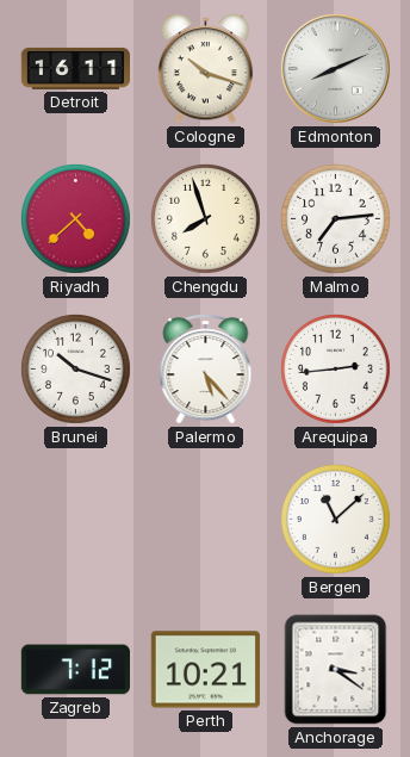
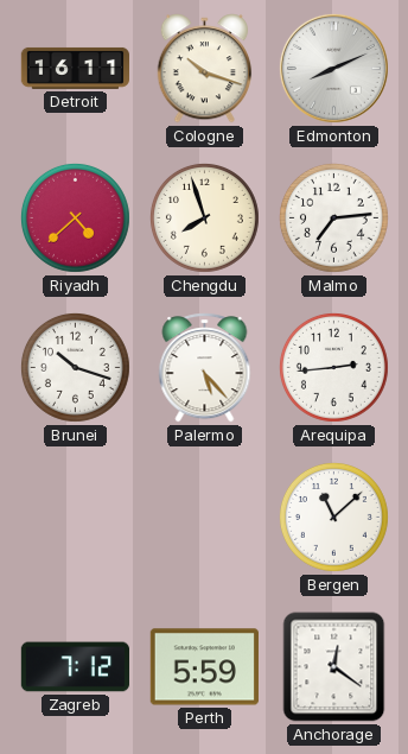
Perth: 10:21 -> 5:59 (204, 667)
Anchorage: 3:21 -> 12:21 (334, 667)
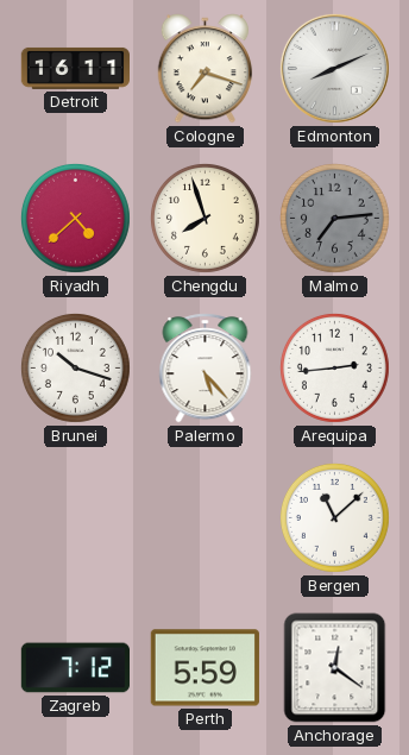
Cologne: 10:18 -> 7:18 (206, 69)
Malmo dial: white -> grey (334, 218)
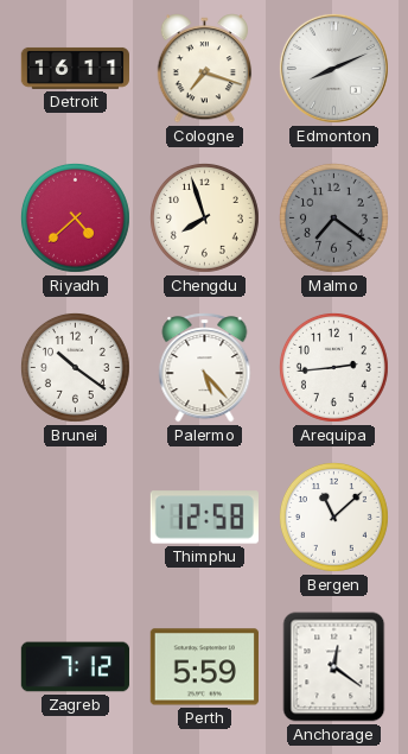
Malmo: 7:14 -> 7:21 (333, 217)
Brunei: 10:18 -> 10:21 (75, 367)
Thimphu: none -> 12:58 (204, 518)
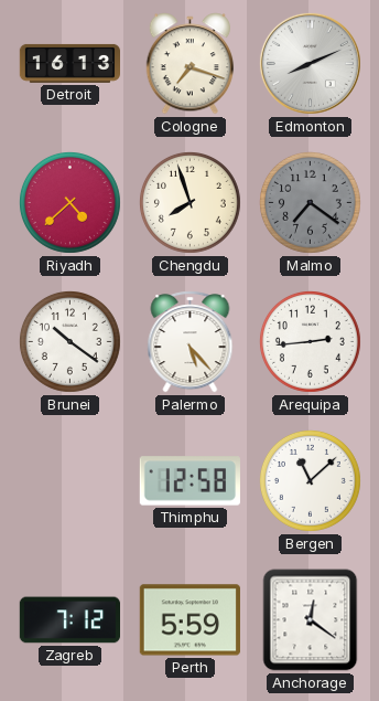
Detroit: 16:11 -> 16:13 (71, 63)
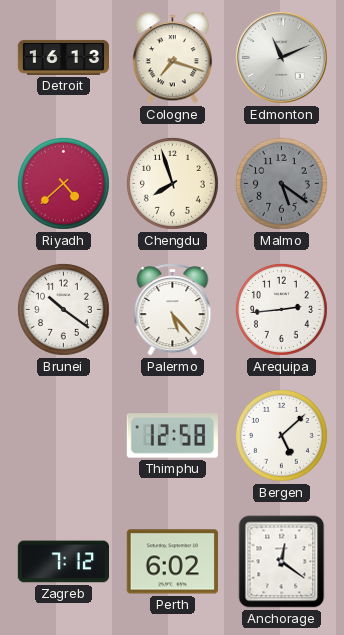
Edmonton: 8:11 -> 11:11 (281, 57)
Malmo: 7:21 -> 5:21 (281, 183)
Bergen: 11:08 -> 5:08 (281, 435)
Perth: 5:59 -> 6:02 (172, 562)
